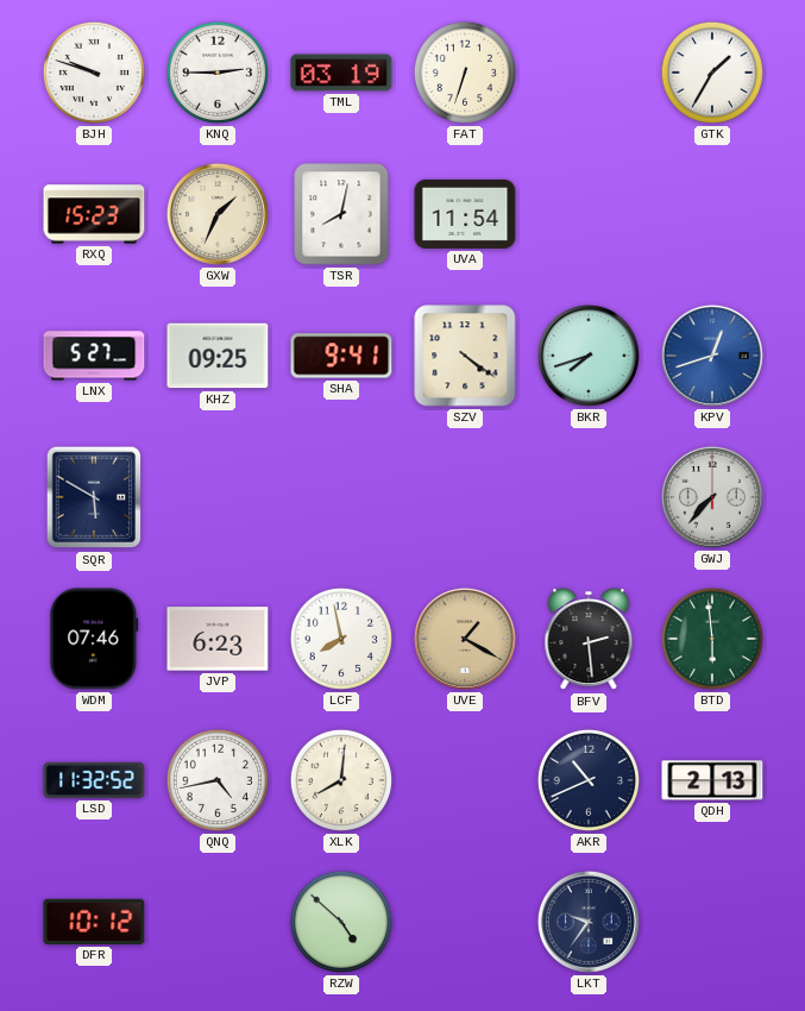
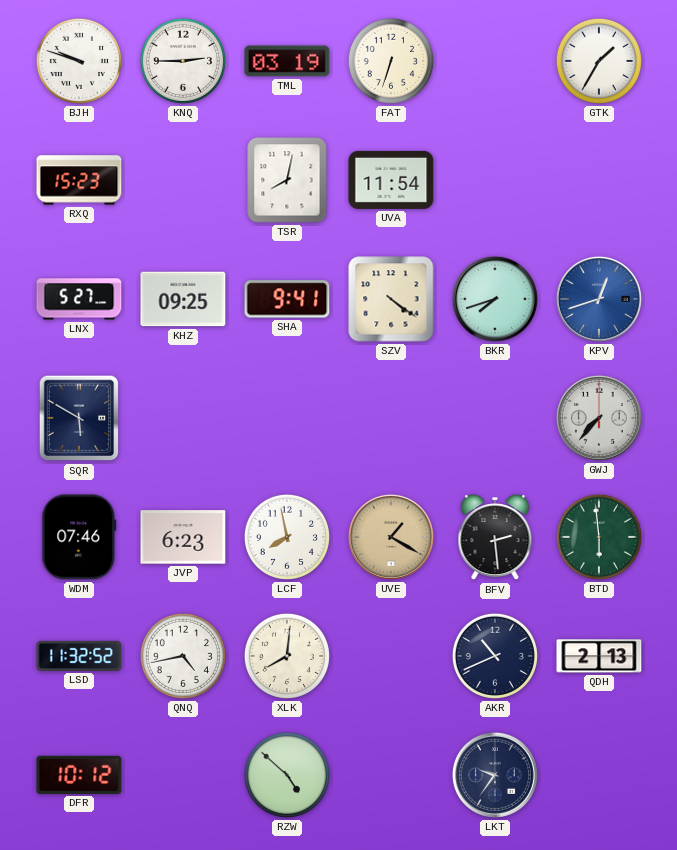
GXW: 1:34 -> none (218, 214)
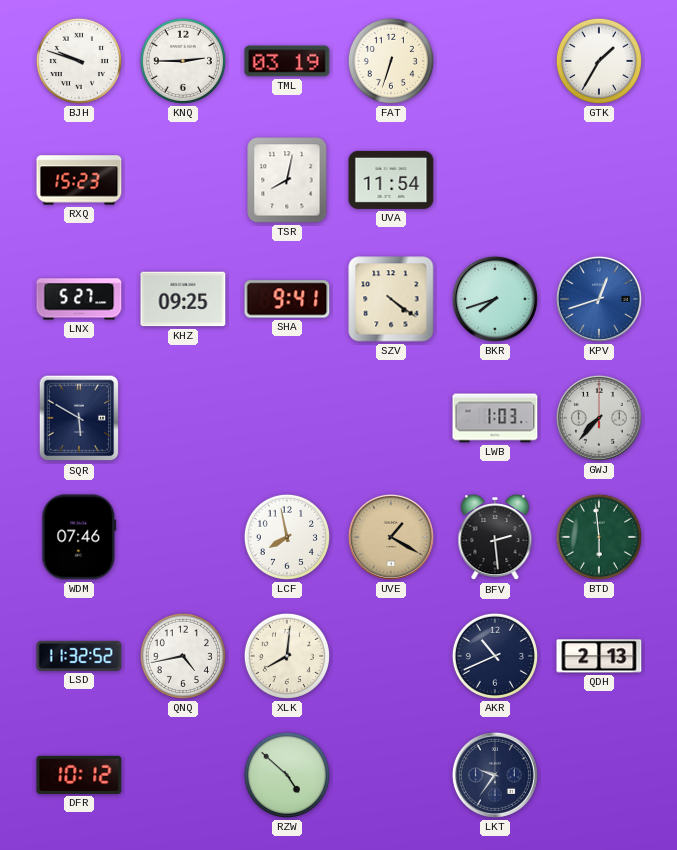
LWB: none -> 1:03 (495, 418)
JVP: 6:23 -> none (183, 537)
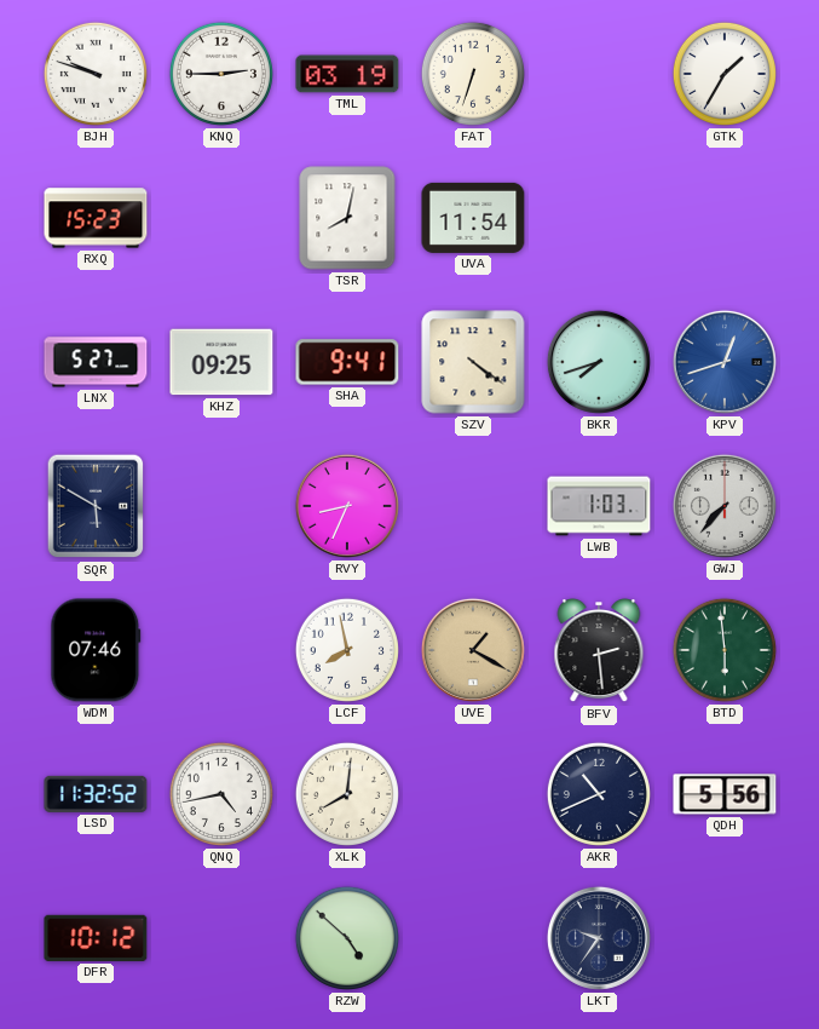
RVY: none -> 8:34 (347, 506)
QDH: 2:13 -> 5:56 (725, 794)
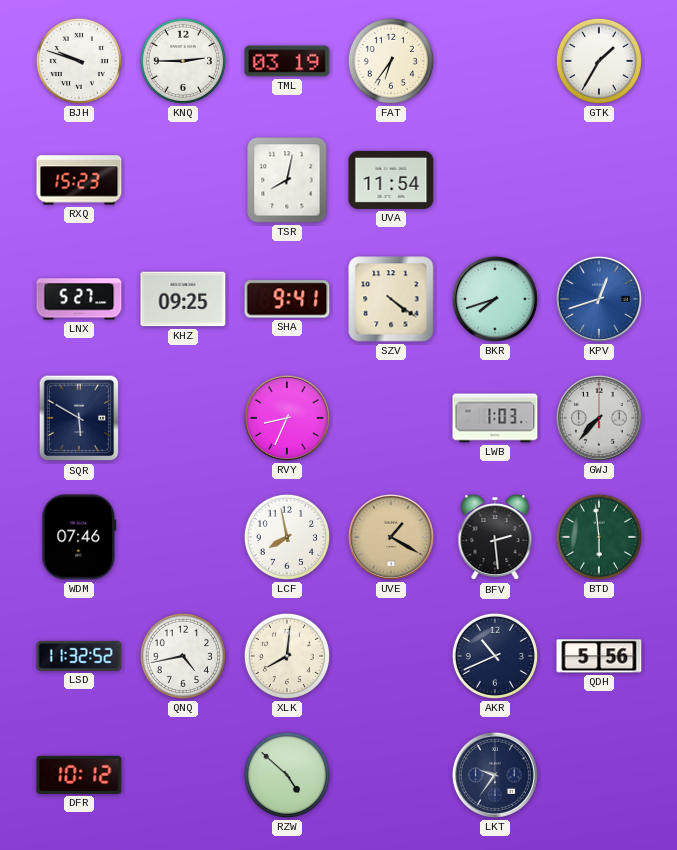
FAT: 6:33 -> 6:36 (391, 61)
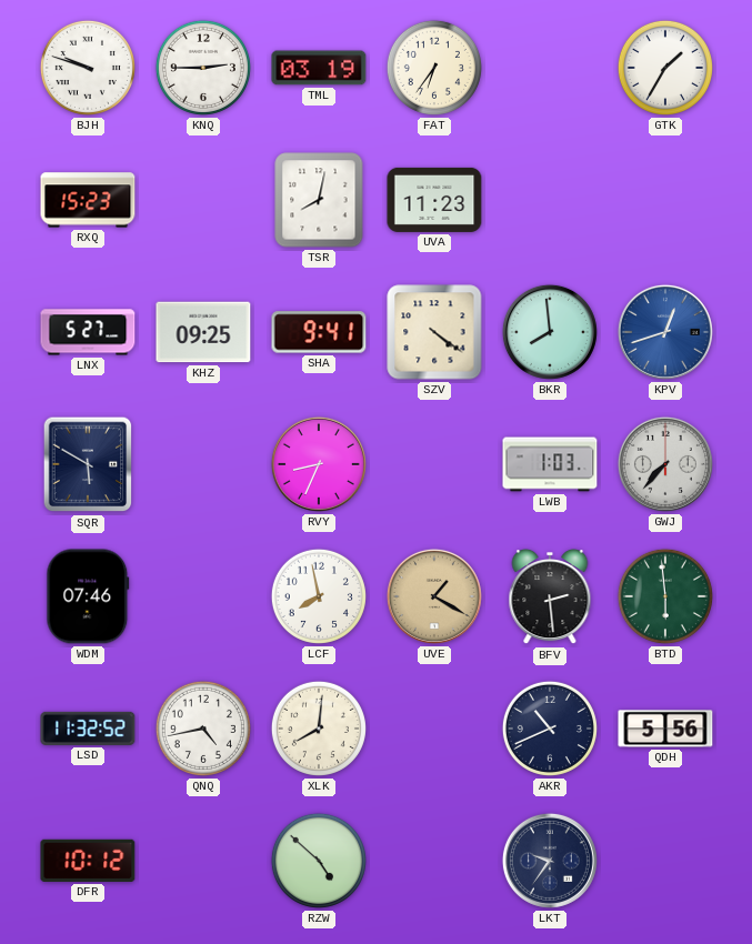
UVA: 11:54 -> 11:23 (434, 200)
BKR: 7:42 -> 7:59 (550, 332)
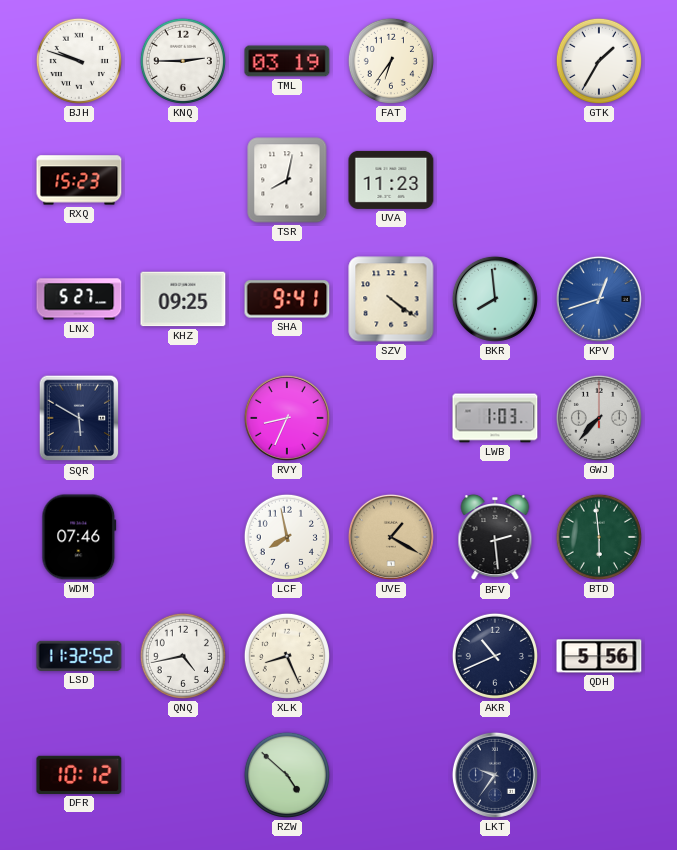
XLK: 8:01 -> 8:26 (287, 656)
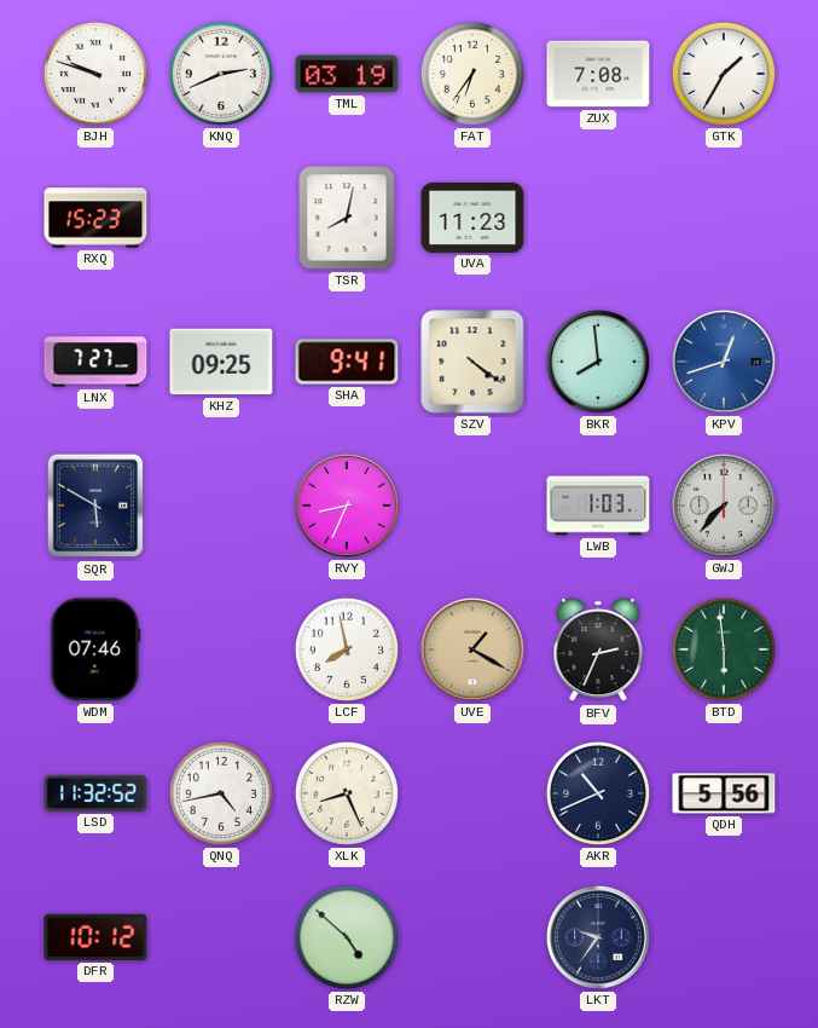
KNQ: 2:45 -> 2:41 (221, 74)
ZUX: none -> 7:08 (598, 74)
LNX: 5:27 -> 7:27 (95, 362)
BFV: 2:29 -> 2:34 (598, 651)
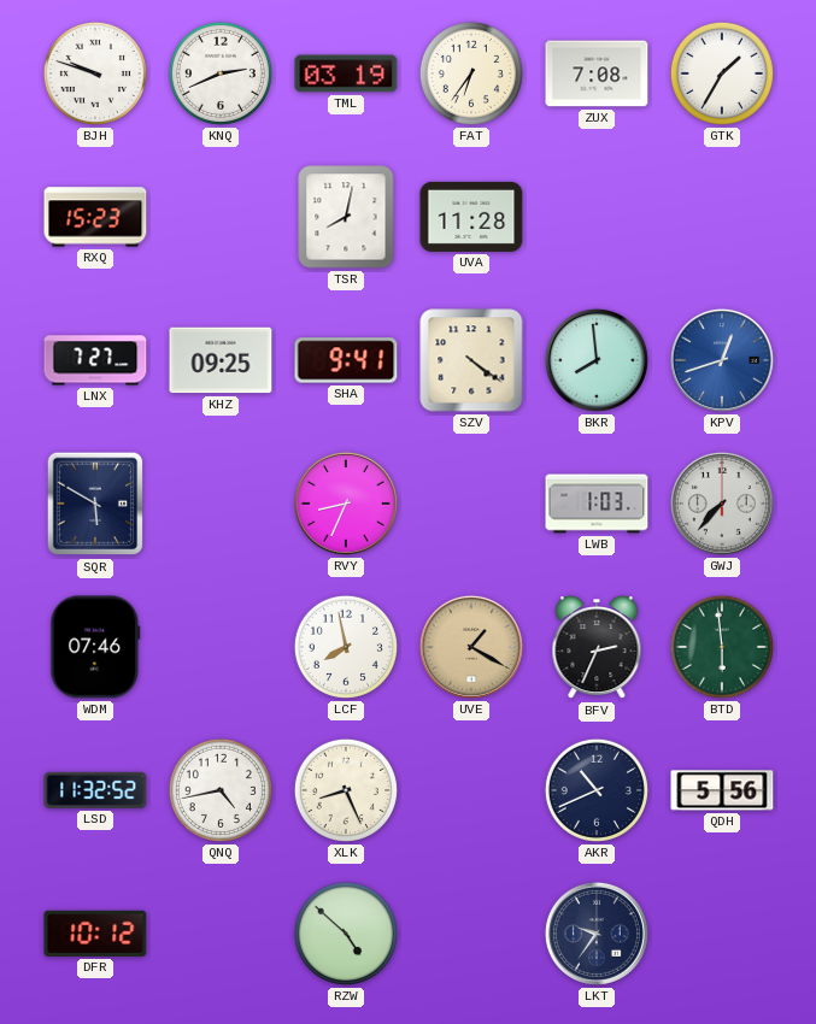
UVA: 11:23 -> 11:28 (471, 217)
